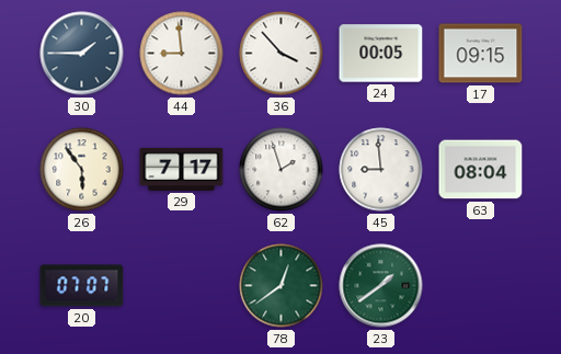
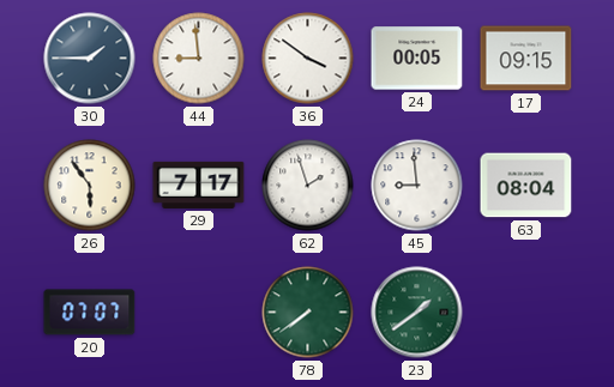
36: 3:53 -> 3:51 (308, 59)
78: 12:39 -> 7:39 (308, 313)
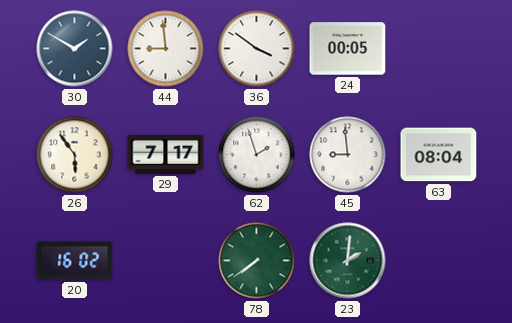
30: 1:45 -> 1:50 (75, 49)
17: 09:15 -> none (526, 59)
20: 07:07 -> 16:02 (75, 261)
23: 1:39 -> 2:01 (348, 261)
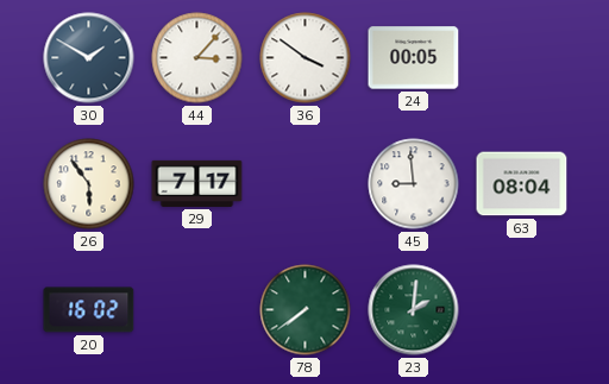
44: 8:59 -> 3:07 (197, 58)
62: 1:57 -> none (257, 155)
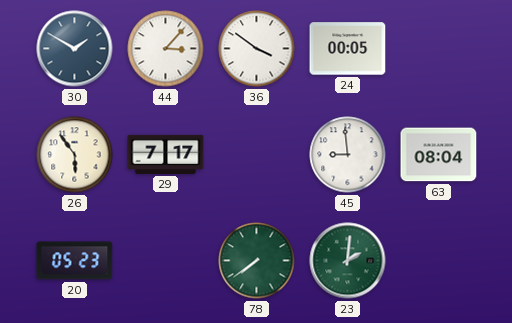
20: 16:02 -> 05:23 (75, 261)
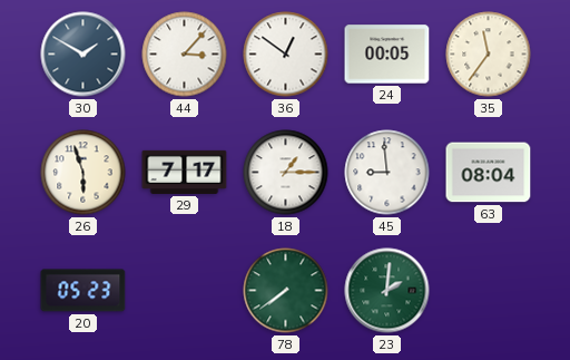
36: 3:51 -> 12:51 (286, 55)
35: none -> 11:36 (489, 55)
26: 5:54 -> 5:57 (83, 173)
18: none -> 1:15 (286, 173)
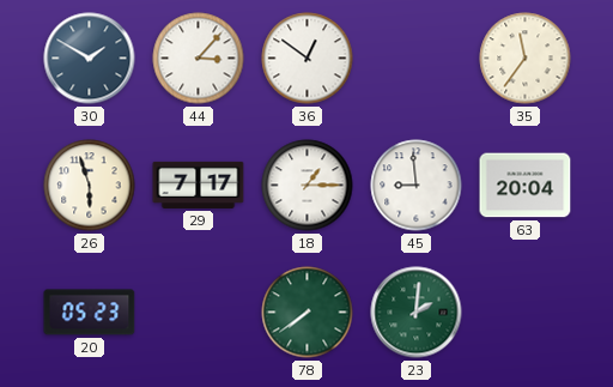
24: 00:05 -> none (387, 55)
63: 08:04 -> 20:04 (526, 186)
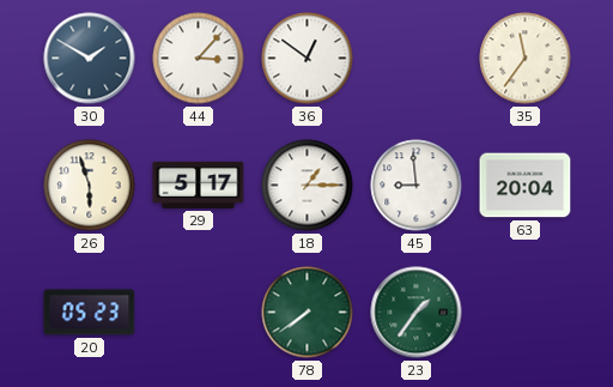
29: 7:17 -> 5:17 (199, 185)
23: 2:01 -> 1:36 (417, 313)
